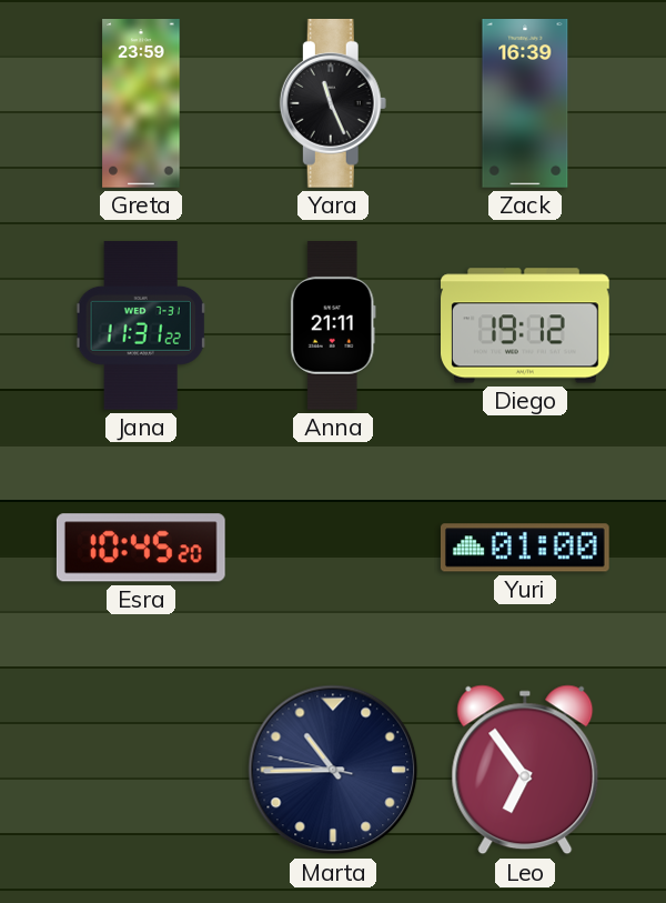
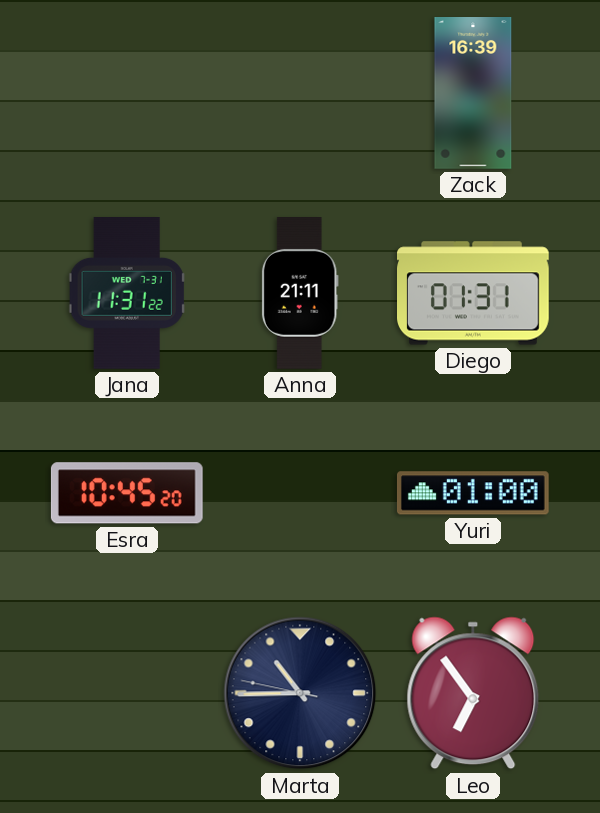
Greta: 23:59 -> none (141, 103)
Yara: 11:26 -> none (333, 103)
Diego: 19:12 -> 01:31 (474, 293)
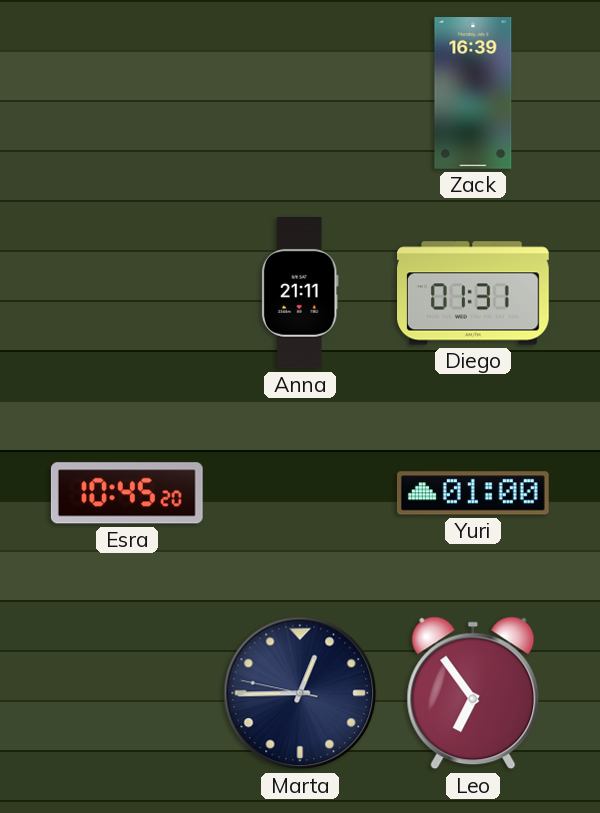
Jana: 11:31 -> none (127, 294)
Marta: 10:44 -> 12:44 (300, 693)
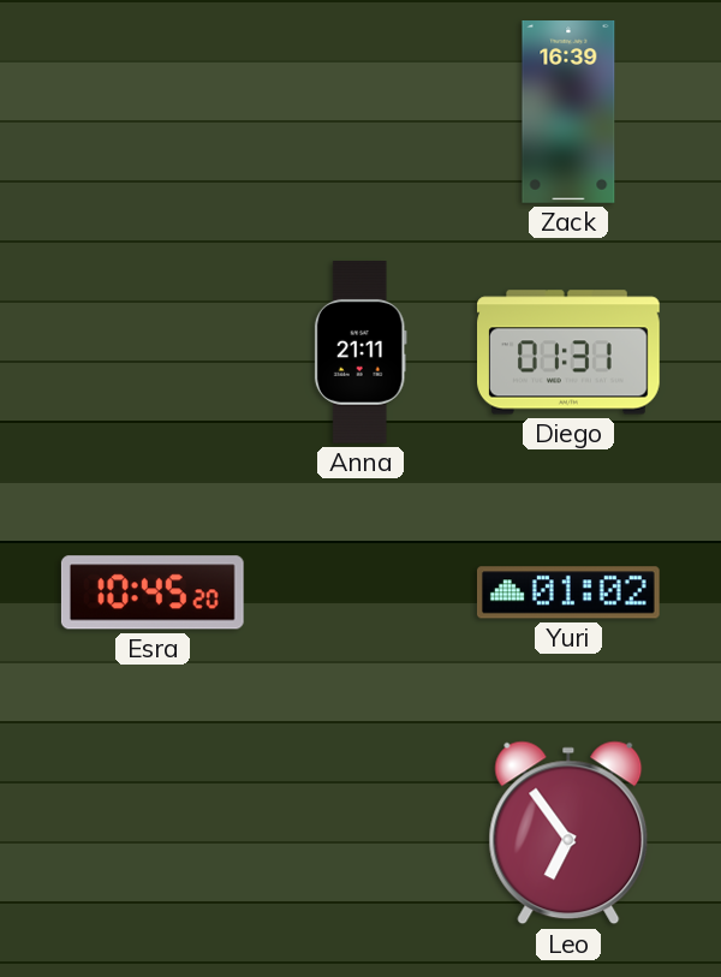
Yuri: 01:00 -> 01:02 (568, 592)
Marta: 12:44 -> none (300, 693)
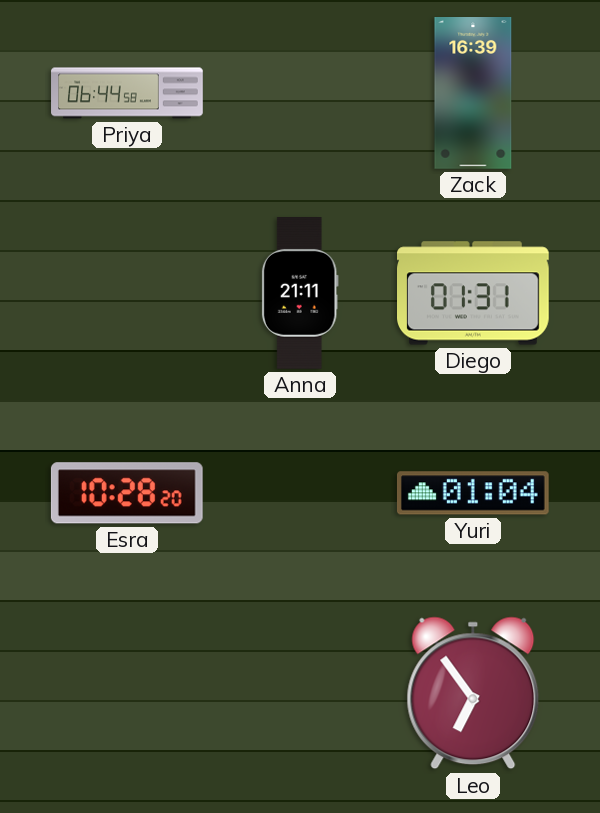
Priya: none -> 06:44 (127, 93)
Esra: 10:45 -> 10:28 (127, 493)
Yuri: 01:02 -> 01:04 (473, 493)
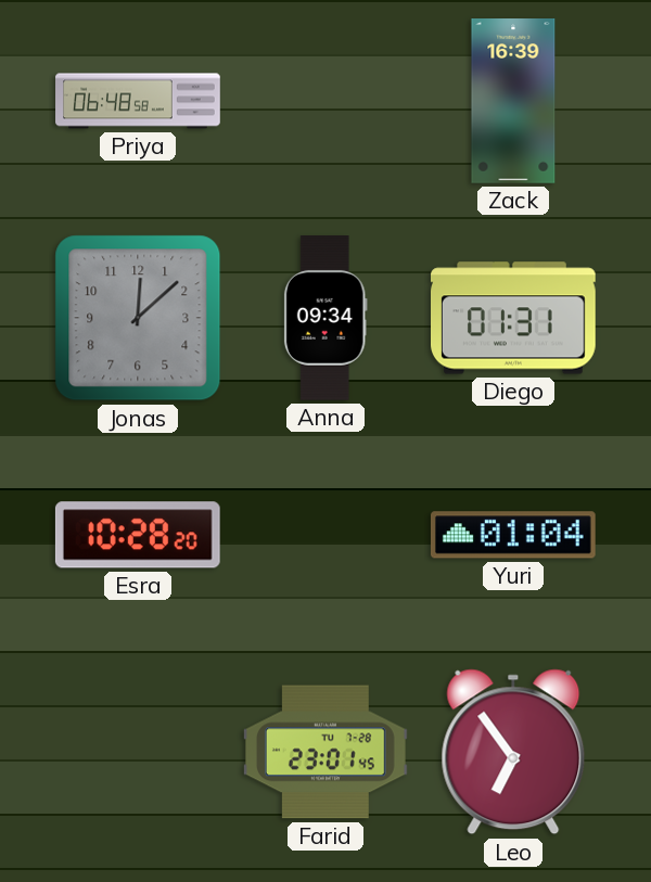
Priya: 06:44 -> 06:48 (138, 101)
Jonas: none -> 12:08 (138, 318)
Anna: 21:11 -> 09:34 (325, 319)
Farid: none -> 23:01 (325, 752)
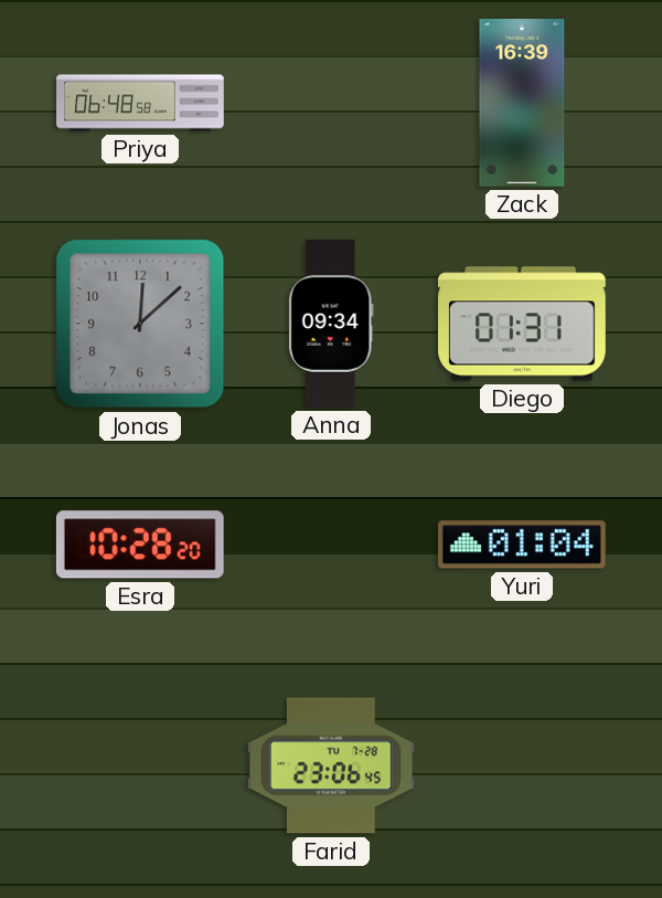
Farid: 23:01 -> 23:06 (331, 765)
Leo: 6:54 -> none (513, 752)
